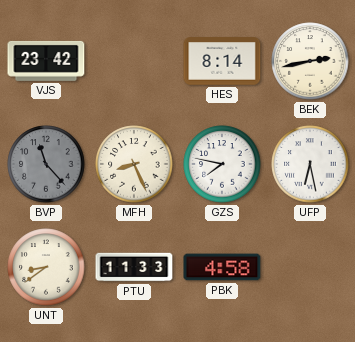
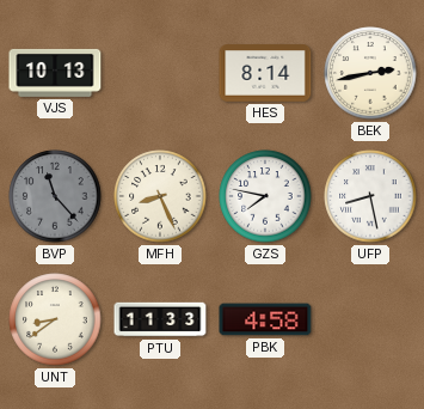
VJS: 23:42 -> 10:13 (55, 73)
UFP: 6:28 -> 8:28 (370, 196)
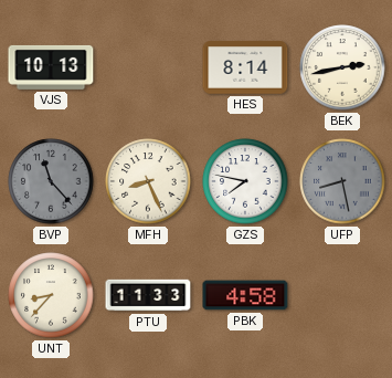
UFP dial: white -> grey (342, 181)
UNT: 8:39 -> 8:37 (51, 295)
